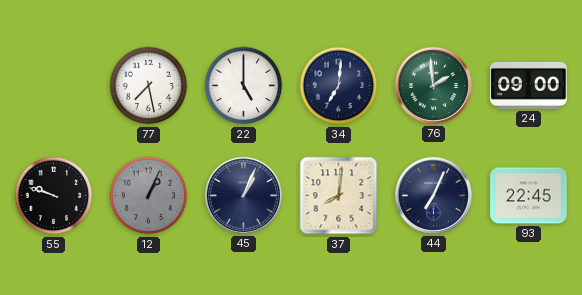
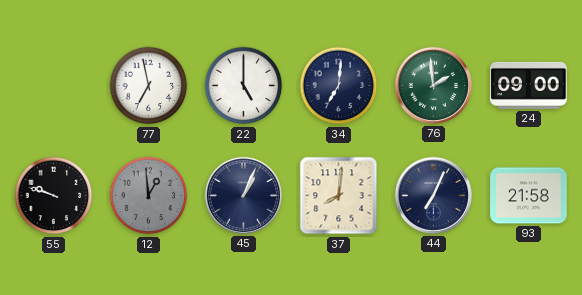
77: 7:28 -> 6:58 (149, 86)
12: 1:04 -> 12:59 (149, 196)
93: 22:45 -> 21:58 (529, 196)
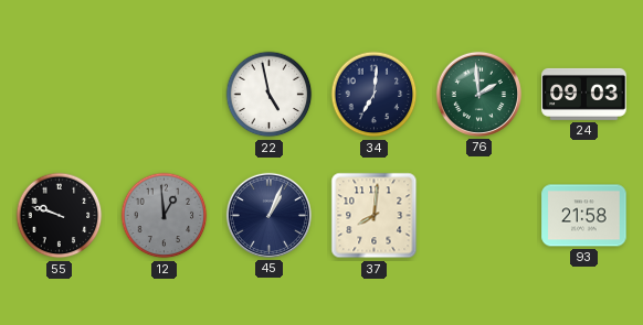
77: 6:58 -> none (149, 86)
22: 5:00 -> 4:58 (270, 95)
24: 09:00 -> 09:03 (584, 94)
44: 7:04 -> none (433, 195)
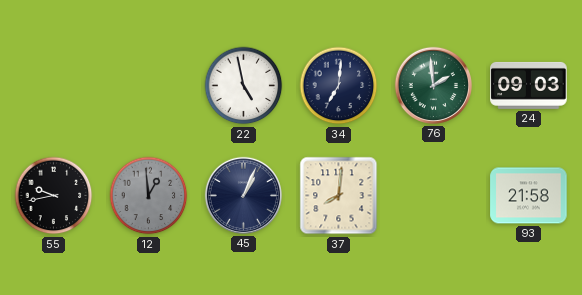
55: 9:48 -> 9:43 (54, 196)
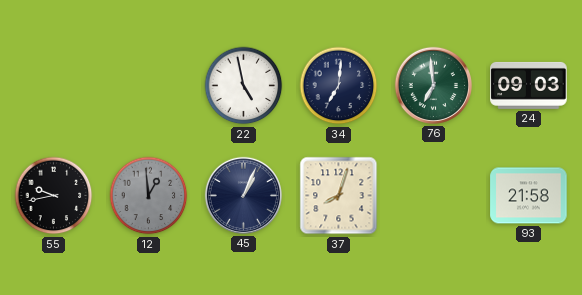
76: 1:59 -> 6:59 (433, 85)
37: 8:01 -> 8:03 (339, 196)
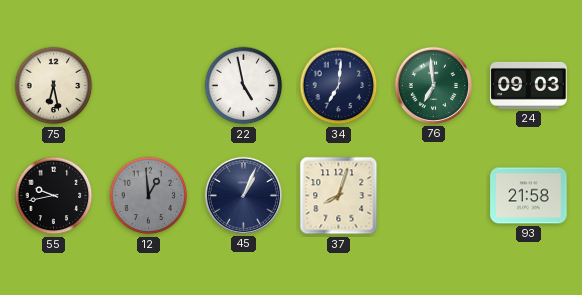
75: none -> 6:28 (54, 86)
